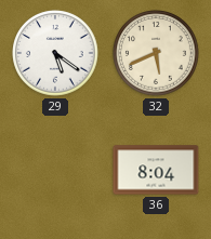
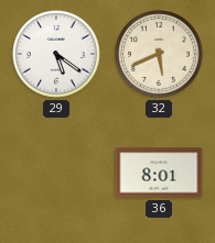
36: 8:04 -> 8:01 (159, 173)
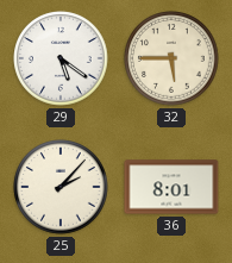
32: 5:41 -> 5:45 (171, 58)
25: none -> 2:07 (61, 187)
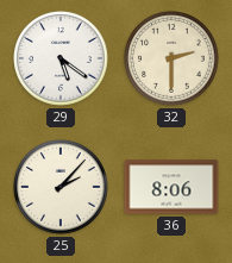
32: 5:45 -> 2:30 (171, 58)
36: 8:01 -> 8:06 (171, 187)
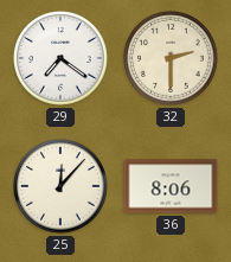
29: 5:21 -> 7:21 (60, 58)
25: 2:07 -> 12:07 (60, 186)
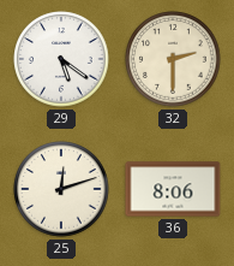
29: 7:21 -> 5:21 (61, 59)
25: 12:07 -> 12:12 (61, 189)
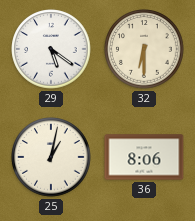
32: 2:30 -> 6:30 (144, 49)
25: 12:12 -> 1:02 (51, 157)
